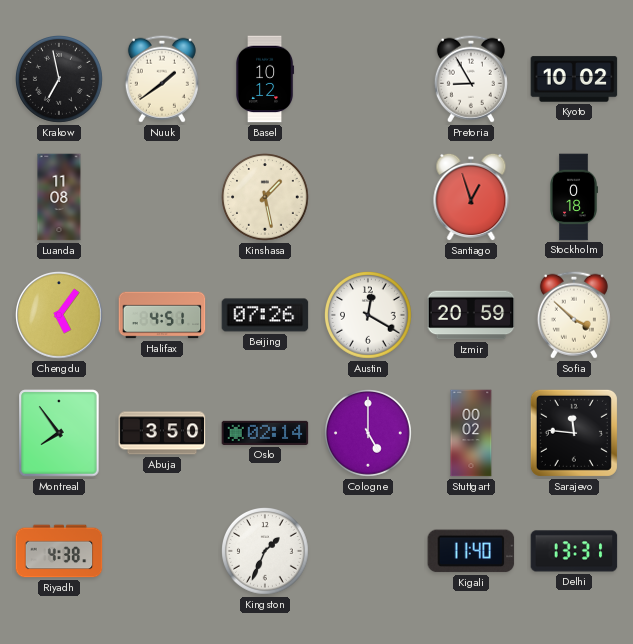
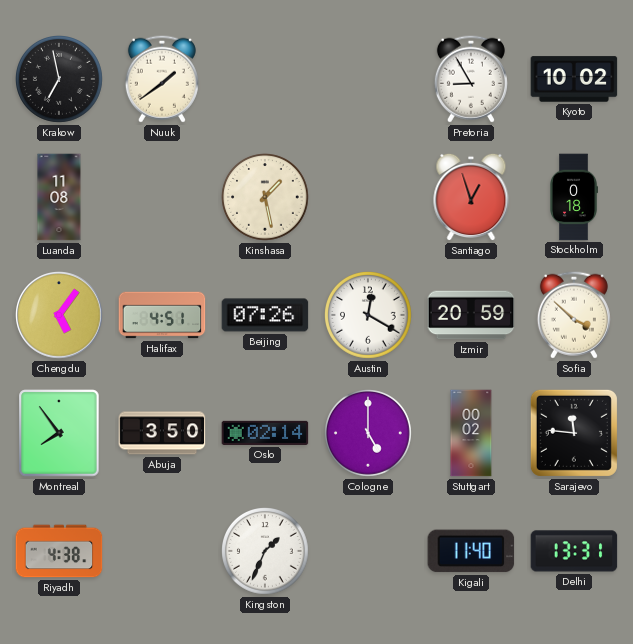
Basel: 10:12 -> none (266, 79)
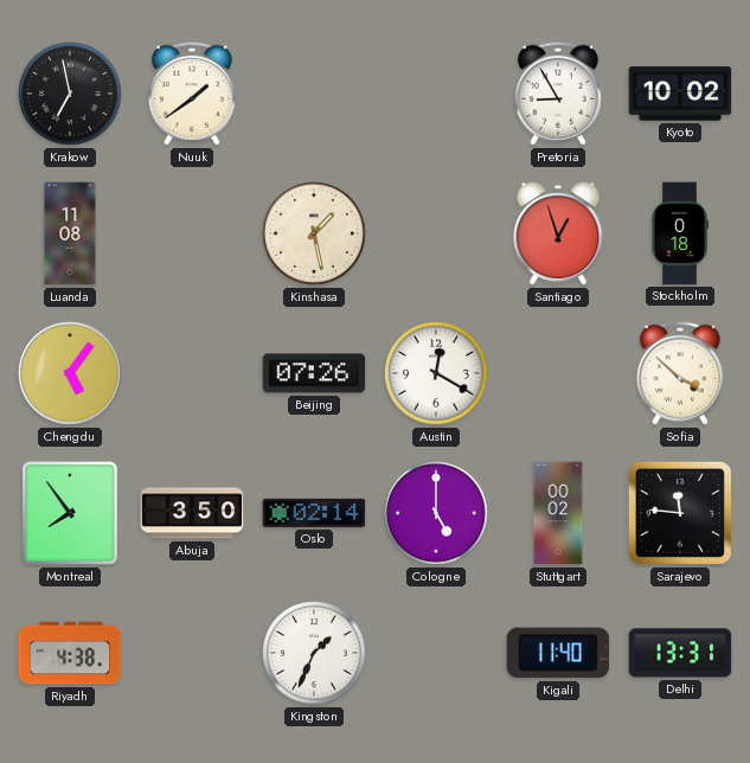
Halifax: 4:51 -> none (162, 315)
Izmir: 20:59 -> none (471, 315)
